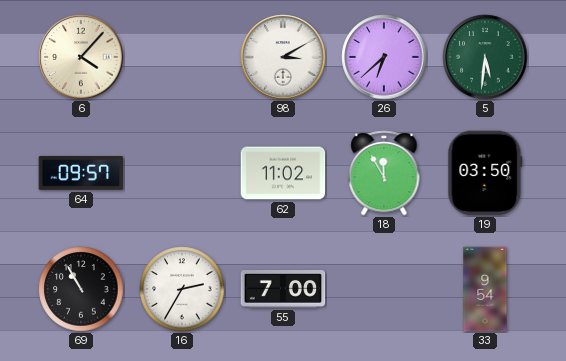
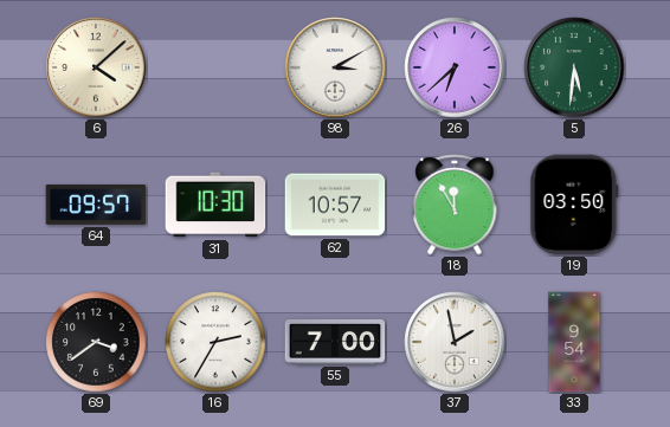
6: 4:07 -> 4:08 (96, 67)
31: none -> 10:30 (215, 205)
62: 11:02 -> 10:57 (335, 205)
69: 10:55 -> 3:39 (96, 342)
37: none -> 1:58 (455, 342)
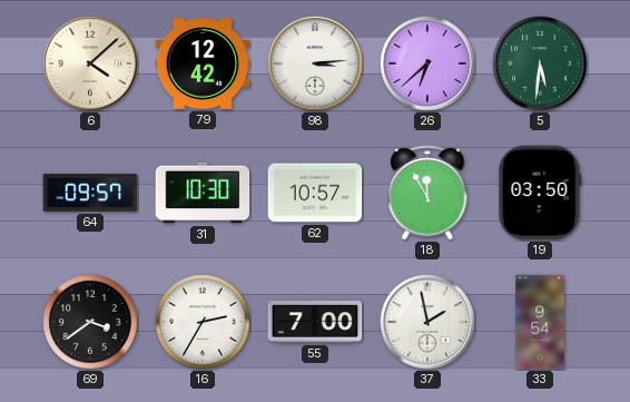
79: none -> 12:42 (203, 63)
98: 3:10 -> 3:14 (315, 63)
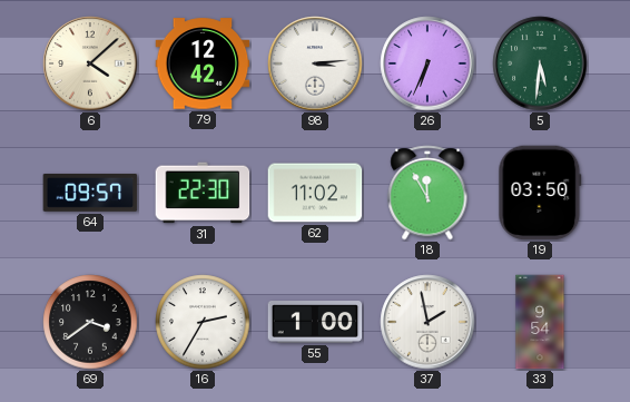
26: 6:38 -> 6:34 (427, 63)
31: 10:30 -> 22:30 (203, 193)
62: 10:57 -> 11:02 (315, 193)
55: 7:00 -> 1:00 (315, 323)
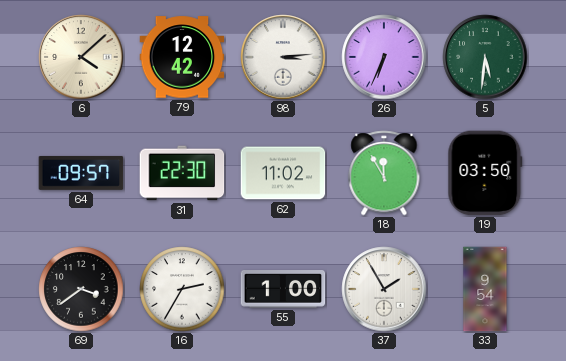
37: 1:58 -> 1:55 (384, 289)
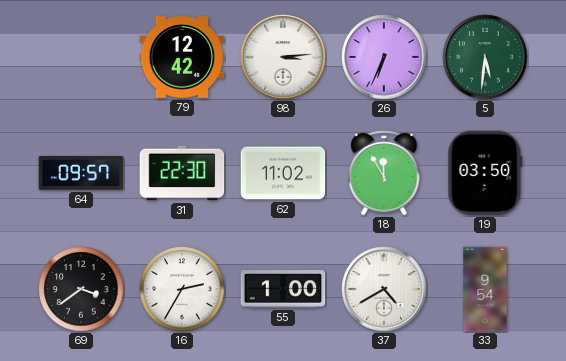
6: 4:08 -> none (81, 57)
37: 1:55 -> 4:40 (384, 289)
